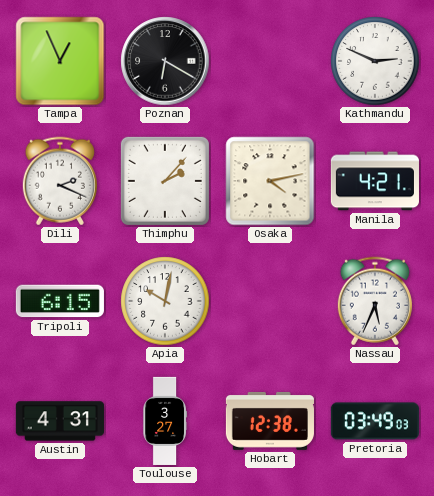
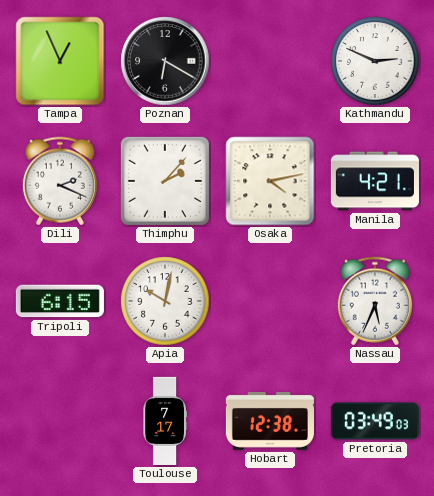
Austin: 4:31 -> none (60, 421)
Toulouse: 3:27 -> 7:17 (164, 421)
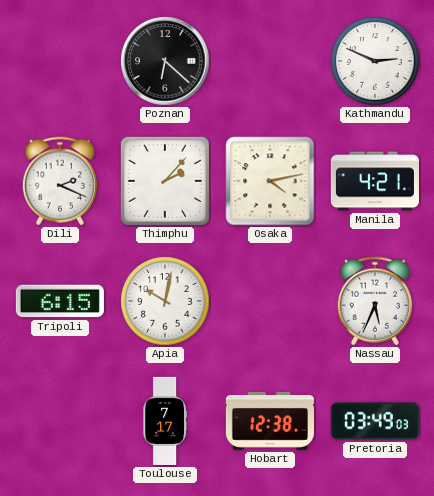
Tampa: 12:56 -> none (60, 61)
Poznan: 6:20 -> 6:22 (165, 61)
